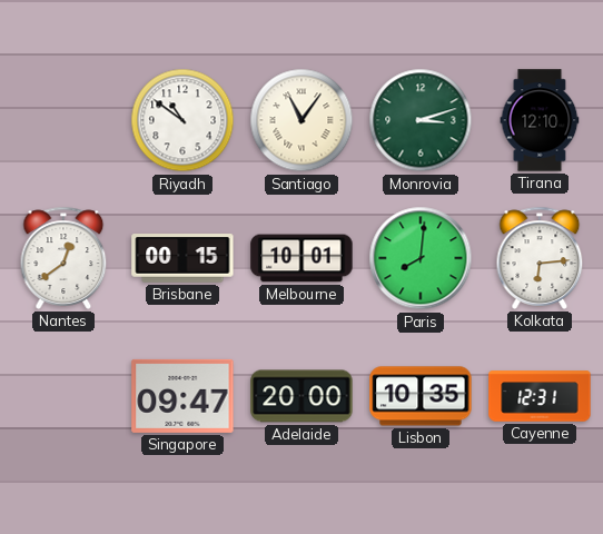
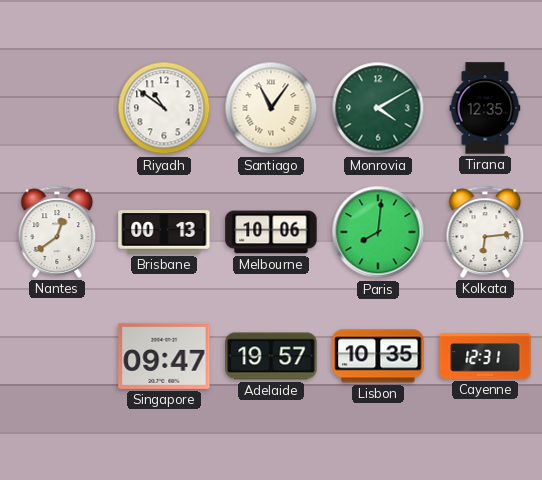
Monrovia: 3:12 -> 4:10 (378, 108)
Tirana: 12:10 -> 12:35 (485, 108)
Brisbane: 00:15 -> 00:13 (164, 232)
Melbourne: 10:01 -> 10:06 (271, 232)
Adelaide: 20:00 -> 19:57 (271, 356)
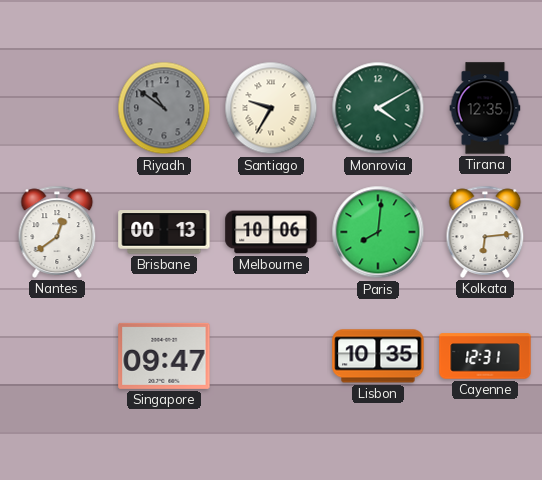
Riyadh dial: white -> grey (164, 108)
Santiago: 11:06 -> 9:35 (271, 108)
Adelaide: 19:57 -> none (271, 356)
